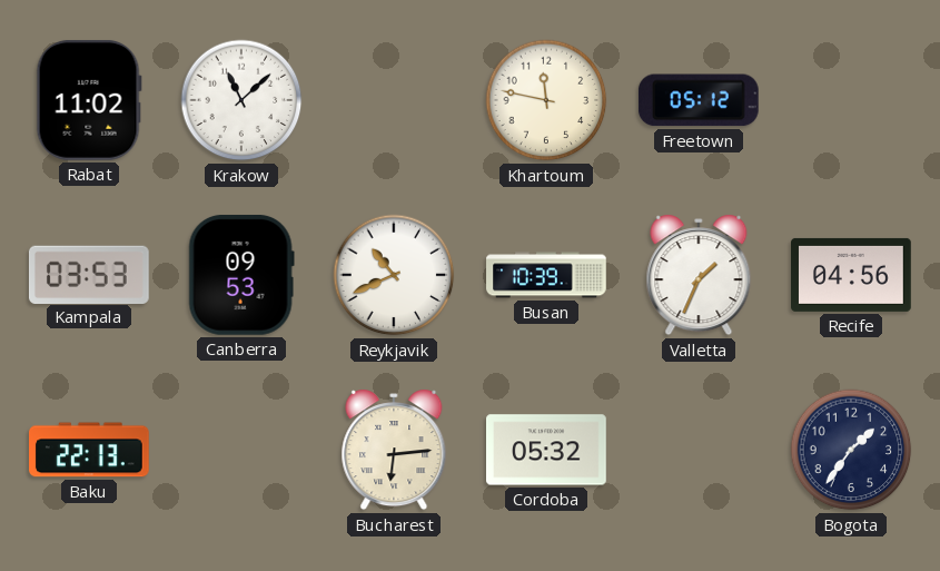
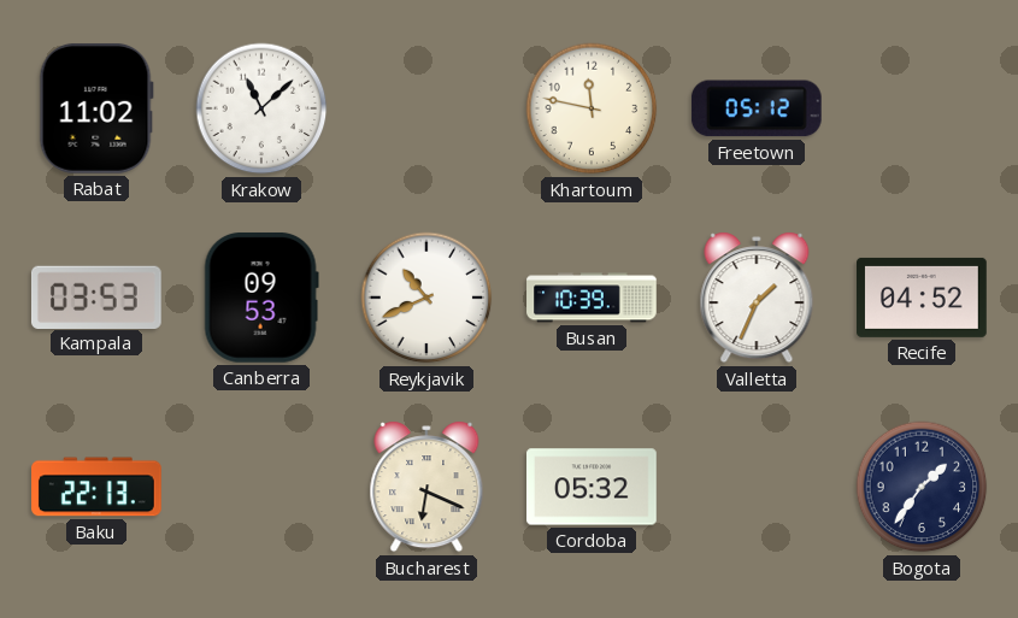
Recife: 04:56 -> 04:52 (923, 298)
Bucharest: 6:14 -> 6:19 (426, 487)
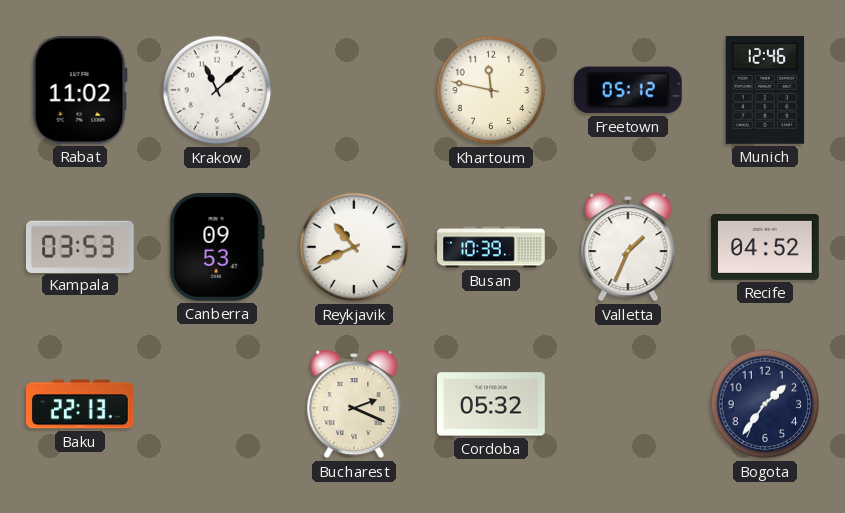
Munich: none -> 12:46 (765, 91)
Bucharest: 6:19 -> 2:19 (354, 404)
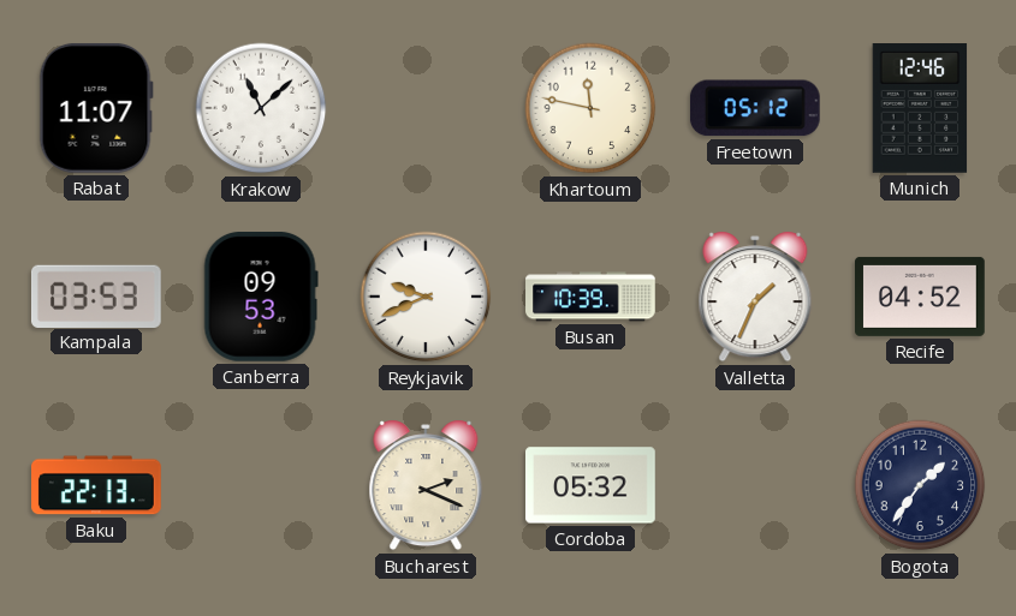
Rabat: 11:02 -> 11:07 (96, 108)
Reykjavik: 10:41 -> 9:41 (426, 297)
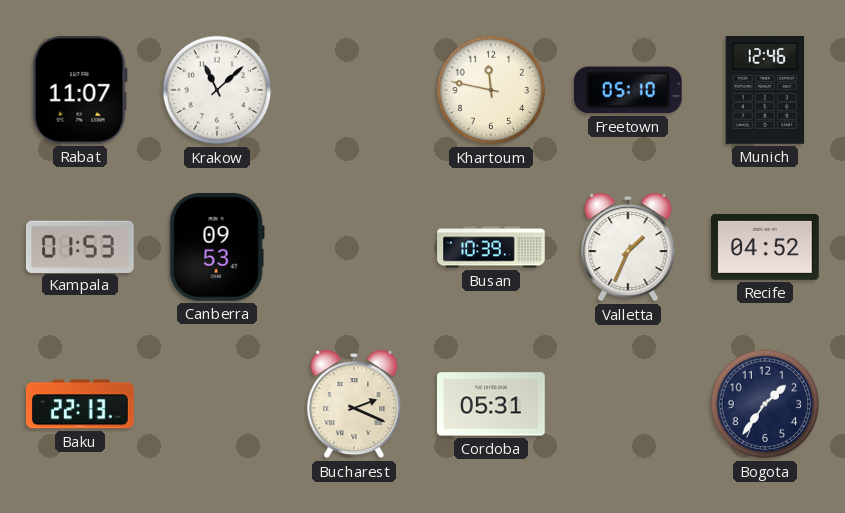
Freetown: 05:12 -> 05:10 (628, 90)
Kampala: 03:53 -> 01:53 (80, 246)
Reykjavik: 9:41 -> none (426, 297)
Cordoba: 05:32 -> 05:31 (492, 404)
